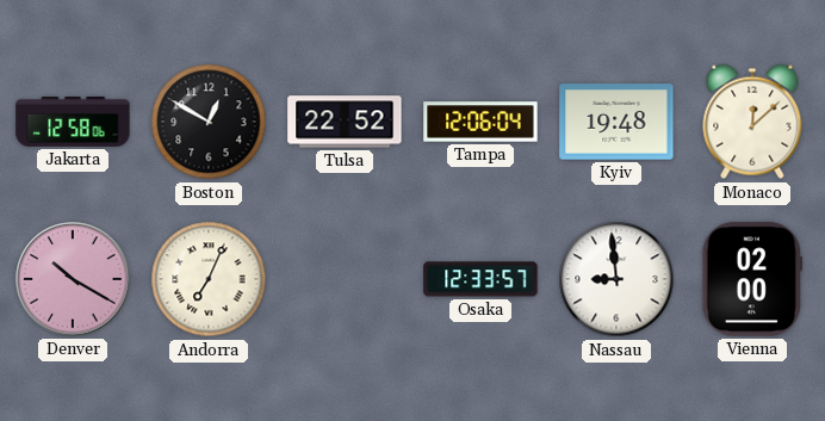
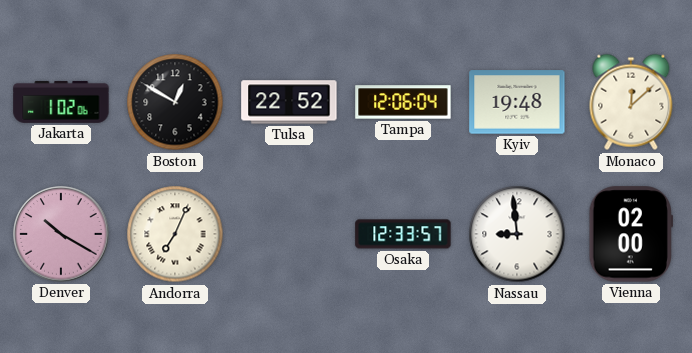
Jakarta: 12:58 -> 1:02 (61, 102)
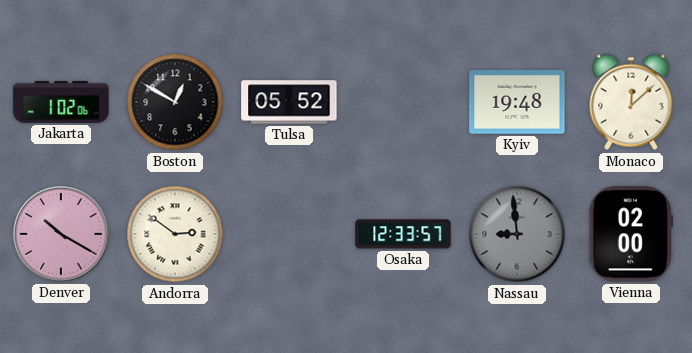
Tulsa: 22:52 -> 05:52 (289, 102)
Tampa: 12:06 -> none (403, 102)
Andorra: 7:04 -> 2:51 (175, 234)
Nassau dial: white -> grey (517, 234)
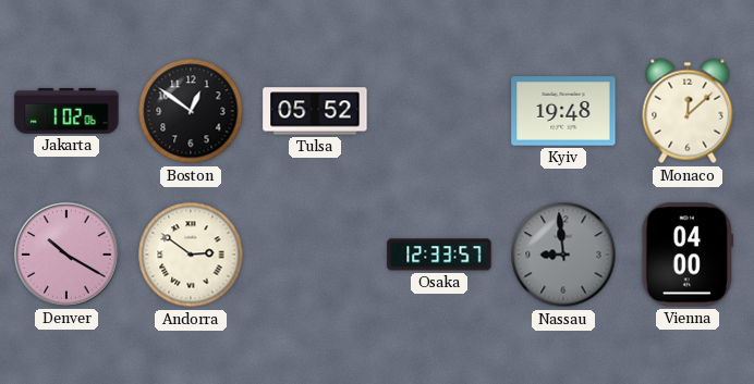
Boston: 12:50 -> 12:51 (191, 111)
Vienna: 02:00 -> 04:00 (686, 255)
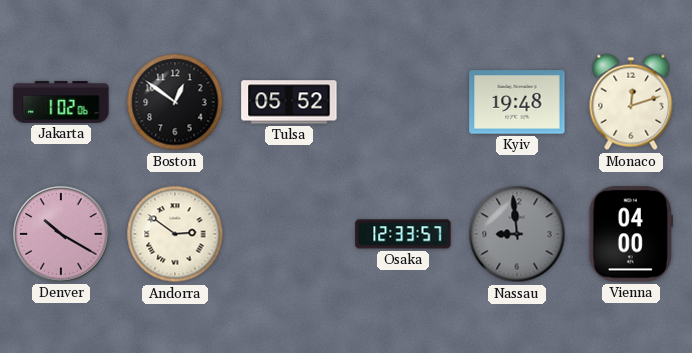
Monaco: 12:08 -> 12:12 (631, 102)
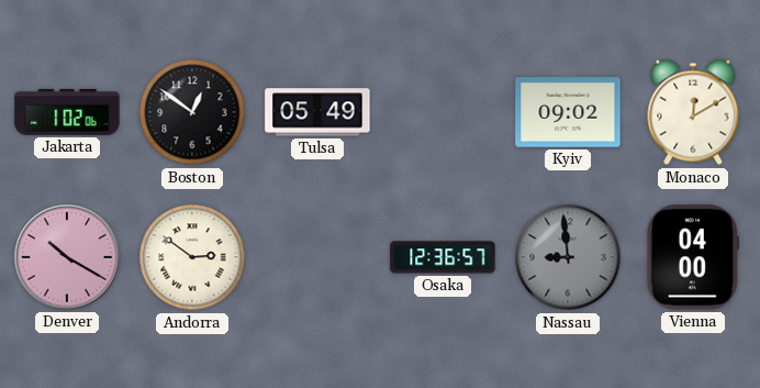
Tulsa: 05:52 -> 05:49 (317, 112)
Kyiv: 19:48 -> 09:02 (568, 112)
Monaco: 12:12 -> 12:10 (693, 112)
Osaka: 12:33 -> 12:36 (443, 257)
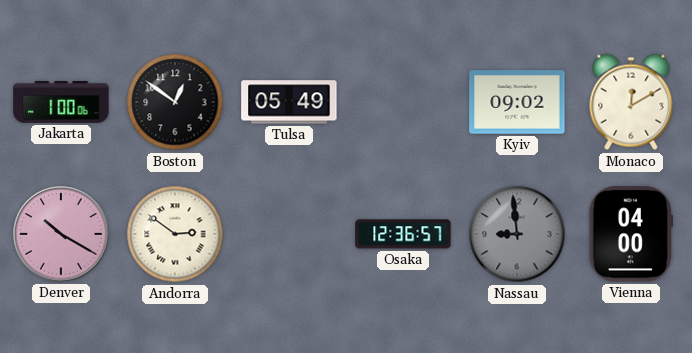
Jakarta: 1:02 -> 1:00 (61, 102)
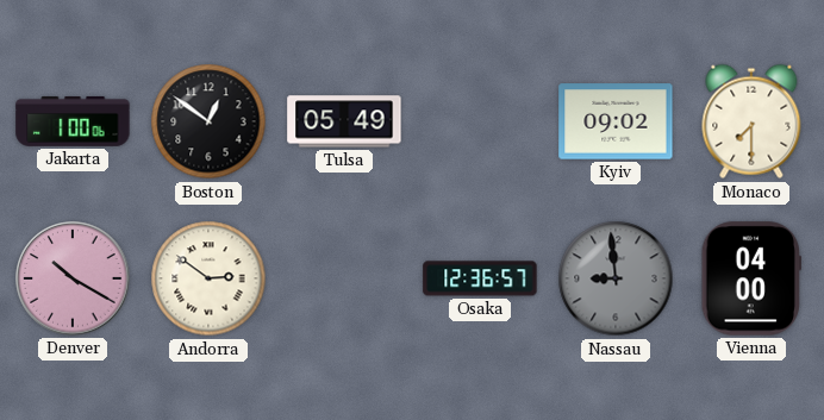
Monaco: 12:10 -> 7:30 (751, 121)
